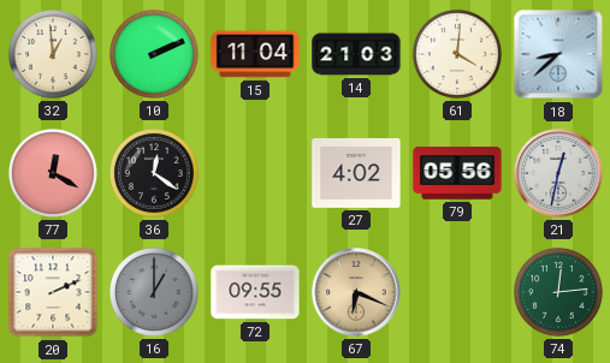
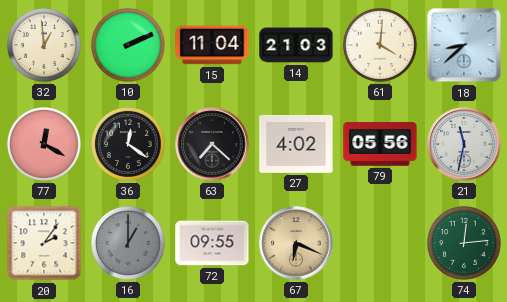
63: none -> 7:22 (212, 144)
21: 12:32 -> 11:32 (464, 144)
20: 2:11 -> 2:06 (44, 243)
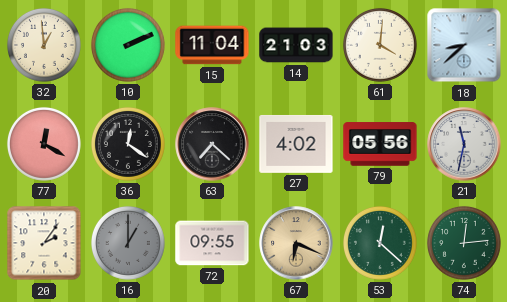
53: none -> 12:22 (380, 243)
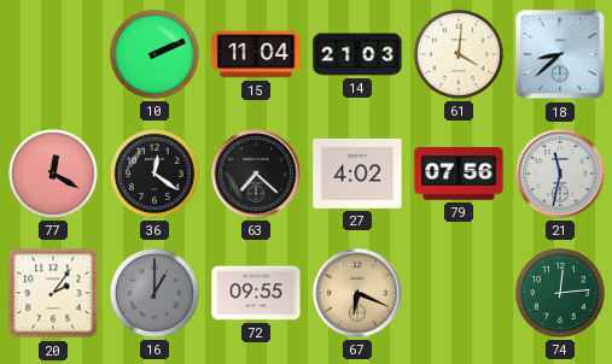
32: 12:59 -> none (44, 45)
79: 05:56 -> 07:56 (459, 174)
53: 12:22 -> none (380, 243)
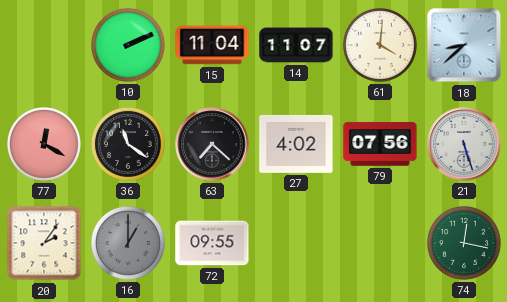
14: 21:03 -> 11:07 (296, 45)
36: 12:21 -> 11:21 (128, 144)
21: 11:32 -> 5:27 (464, 144)
67: 6:19 -> none (357, 293)
74: 12:14 -> 12:17 (464, 243)
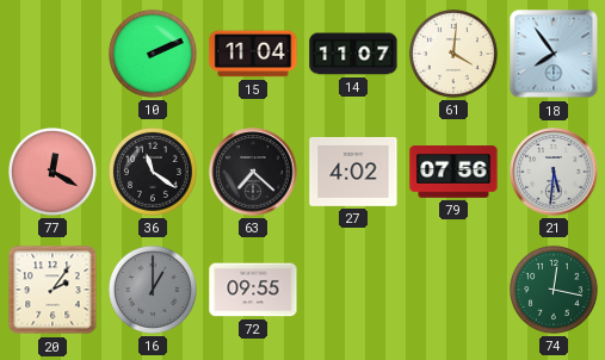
18: 8:38 -> 7:54 (554, 54)
21: 5:27 -> 5:31 (554, 172)
